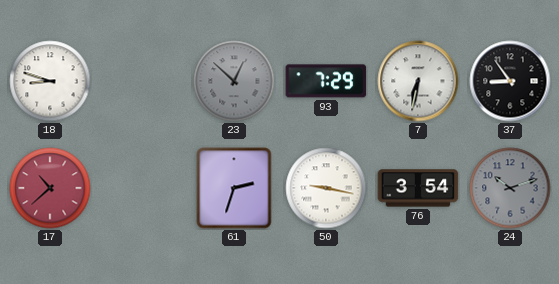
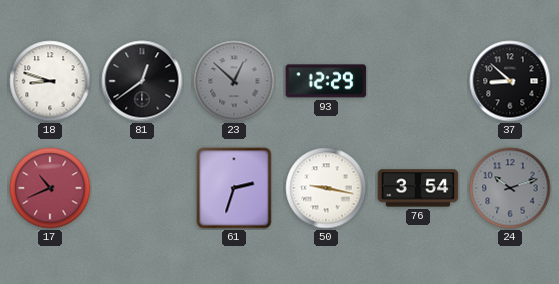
81: none -> 12:39 (142, 81)
93: 7:29 -> 12:29 (326, 81)
7: 6:32 -> none (418, 81)
37: 8:54 -> 8:52 (510, 81)
17: 10:38 -> 10:41 (50, 188)
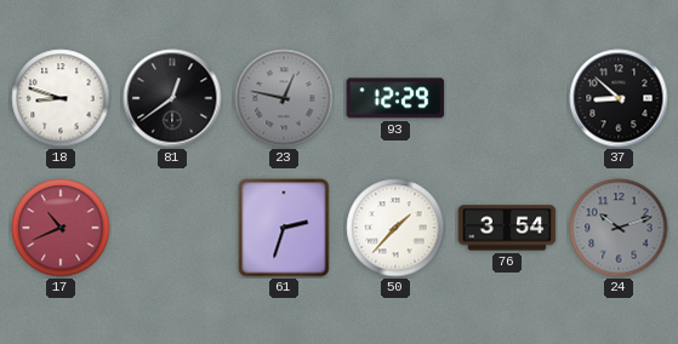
23: 12:52 -> 12:47 (284, 98)
50: 9:17 -> 1:37 (395, 228)
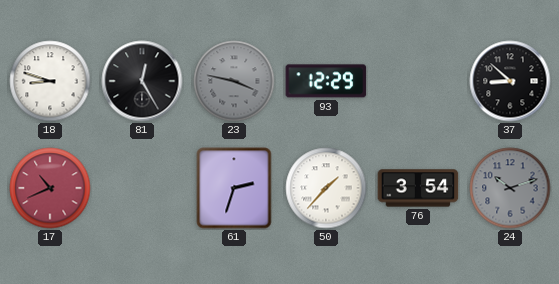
81: 12:39 -> 12:25 (142, 81)
23: 12:47 -> 3:47 (234, 81)
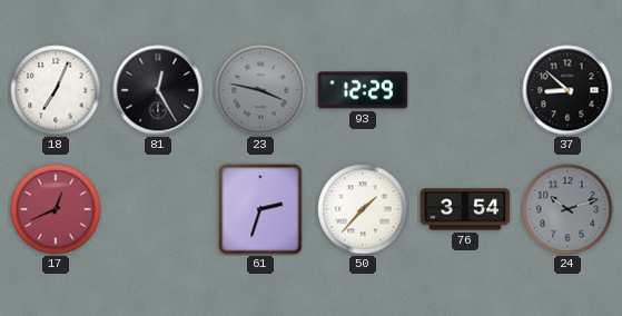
18: 8:48 -> 7:04 (56, 90)
17: 10:41 -> 12:41 (56, 209)
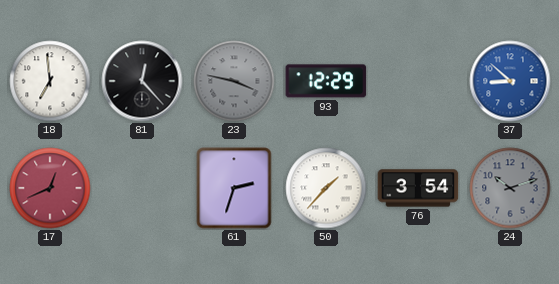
18: 7:04 -> 6:59 (50, 81)
81: 12:25 -> 12:23 (142, 81)
37 dial: black -> blue (510, 81)
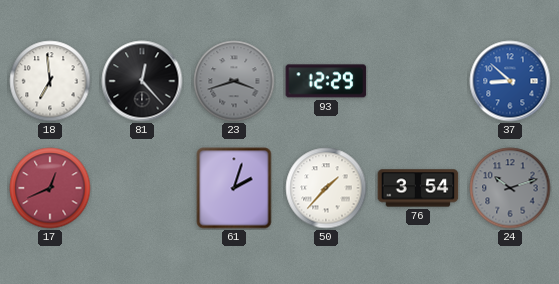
23: 3:47 -> 3:42 (234, 81)
61: 2:33 -> 2:03 (234, 188)
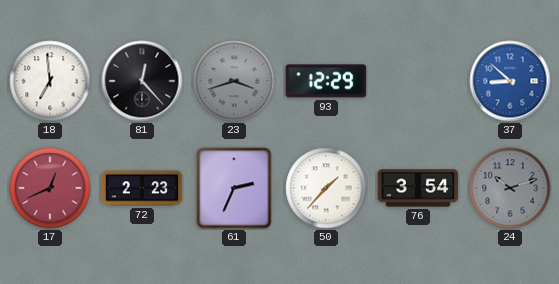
72: none -> 2:23 (142, 188)
61: 2:03 -> 2:34 (234, 188)
